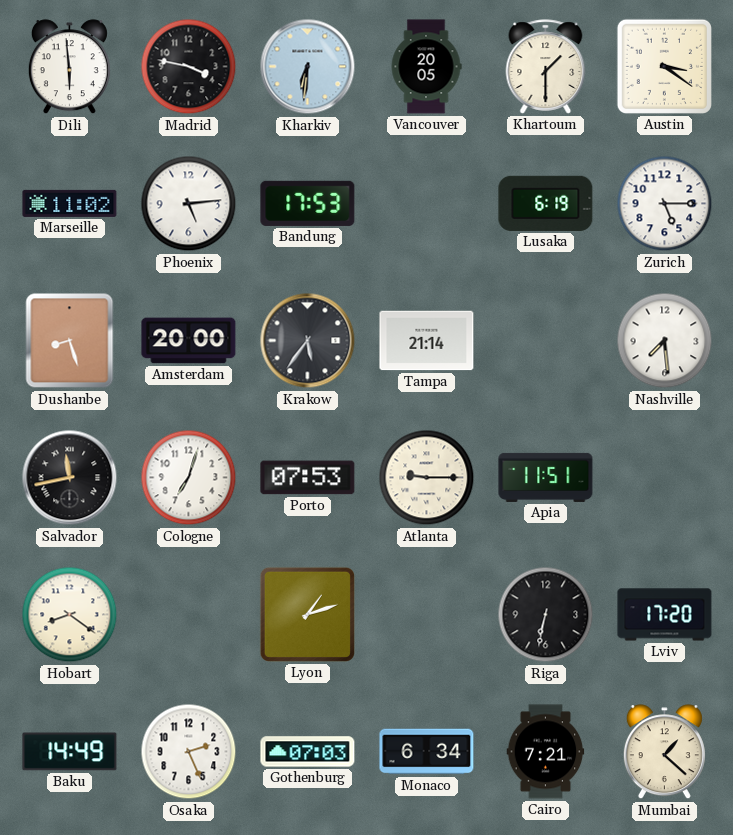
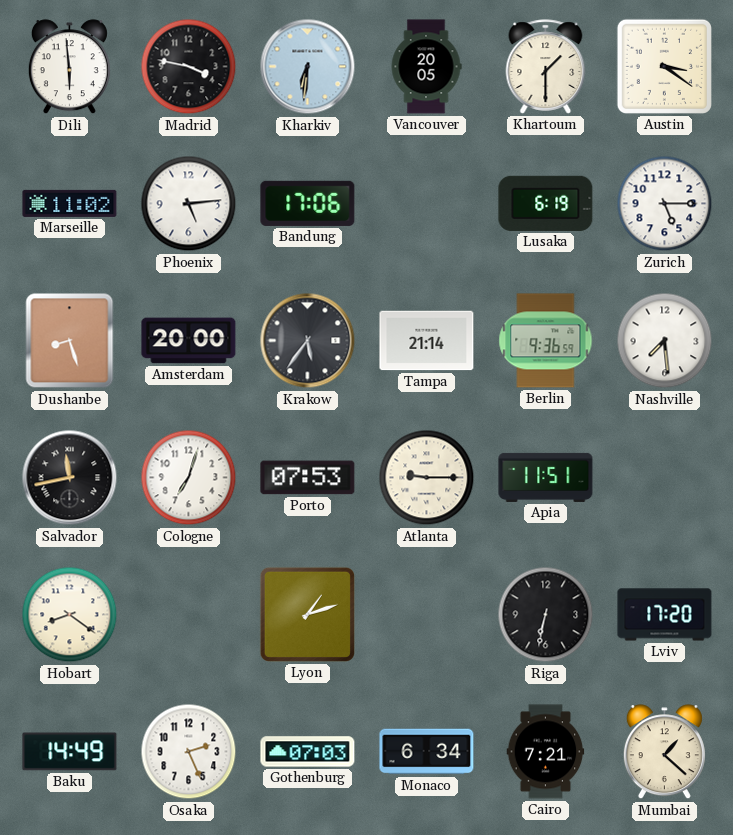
Bandung: 17:53 -> 17:06 (308, 203)
Berlin: none -> 9:36 (546, 341)
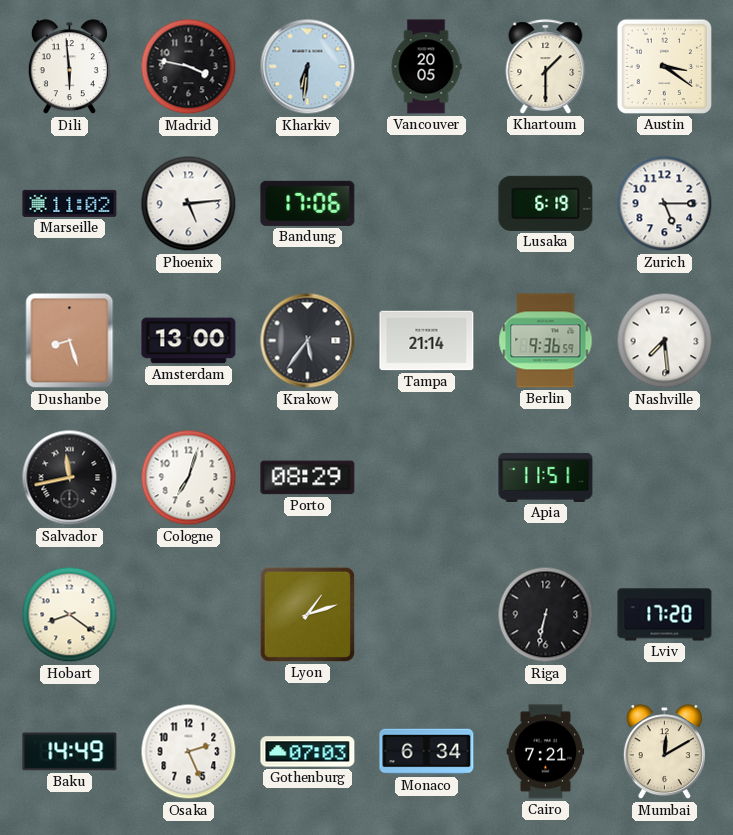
Amsterdam: 20:00 -> 13:00 (189, 341)
Porto: 07:53 -> 08:29 (308, 478)
Atlanta: 9:15 -> none (427, 478)
Mumbai: 1:22 -> 12:10 (664, 752)
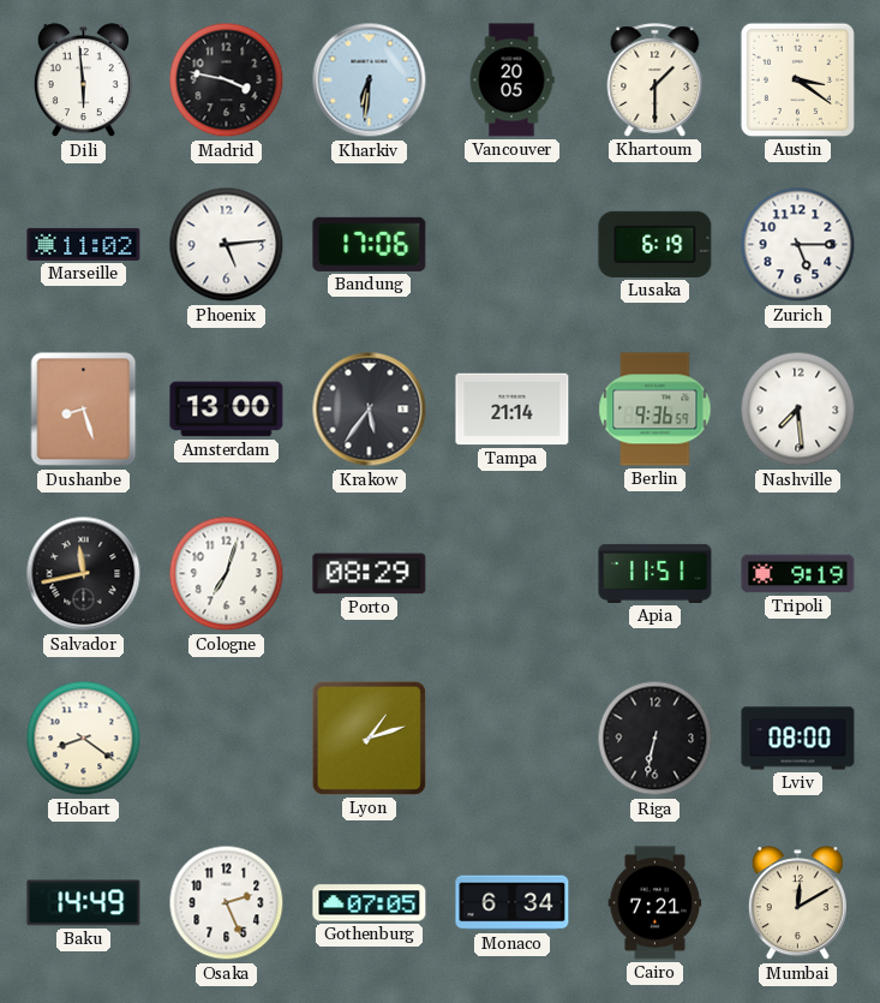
Tripoli: none -> 9:19 (798, 574)
Lviv: 17:20 -> 08:00 (798, 739)
Gothenburg: 07:03 -> 07:05 (370, 903)
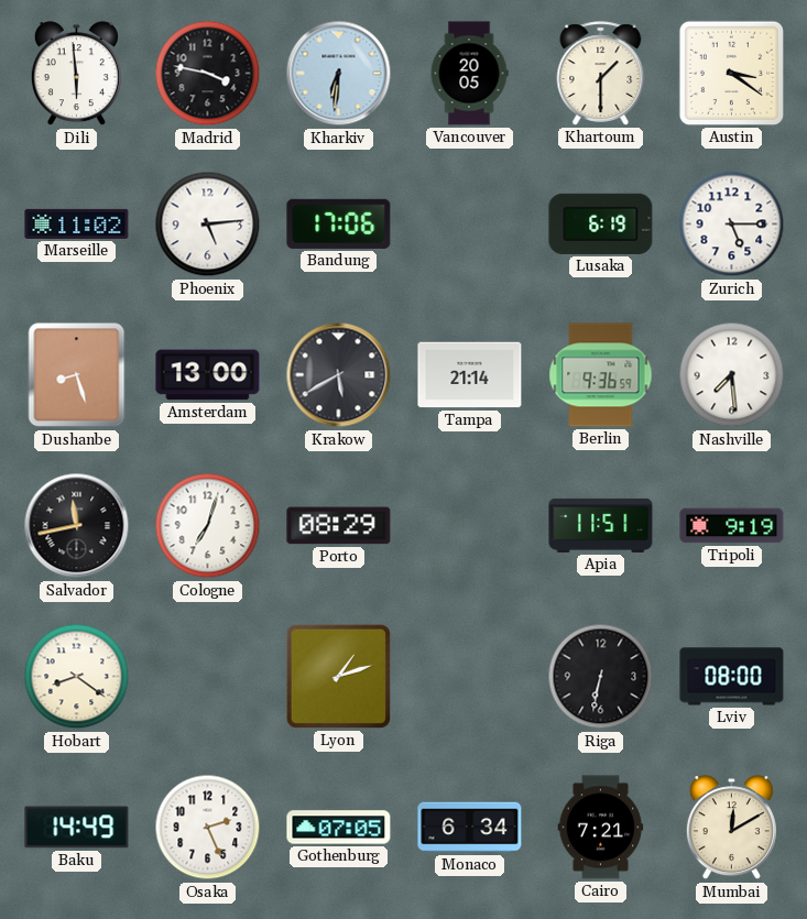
Krakow: 5:36 -> 5:40 (339, 375)
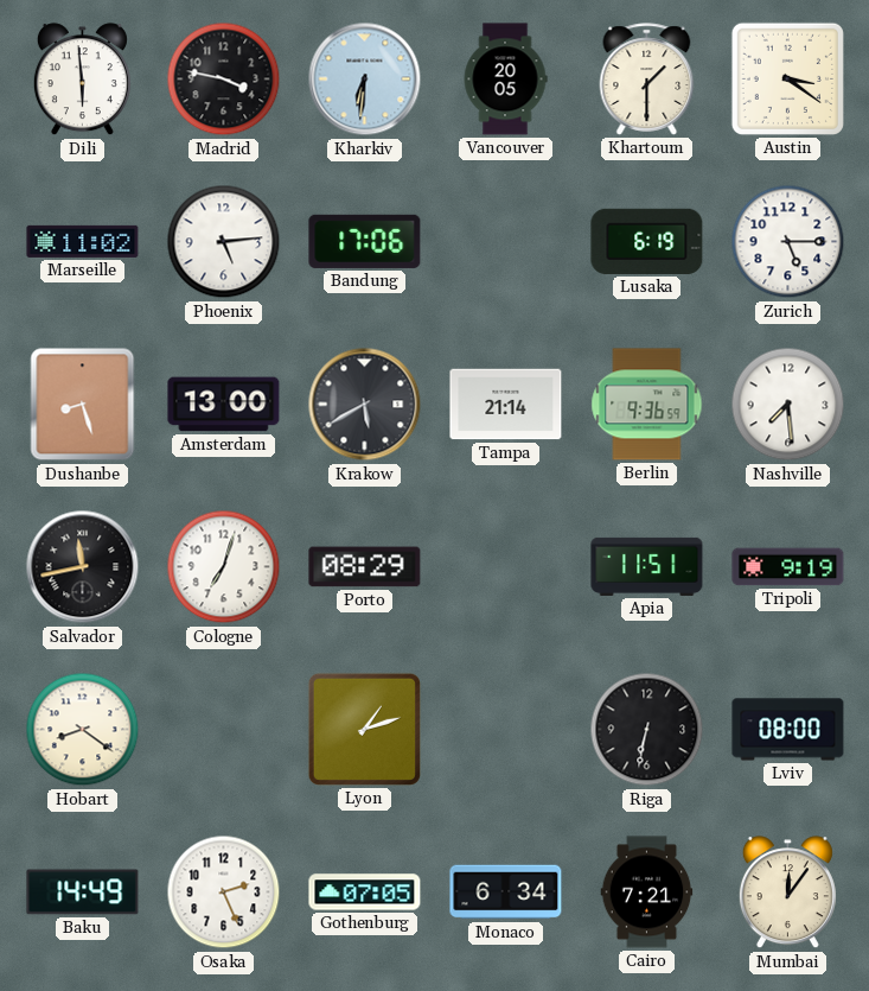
Mumbai: 12:10 -> 12:06 (787, 892)
